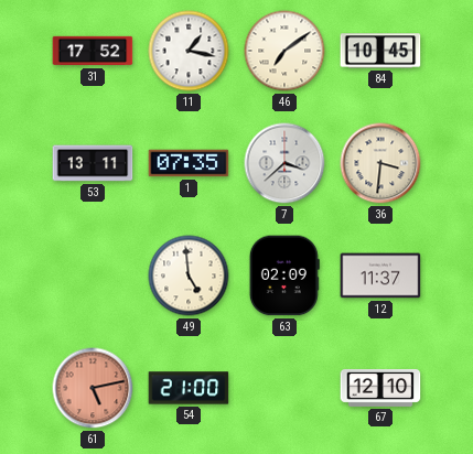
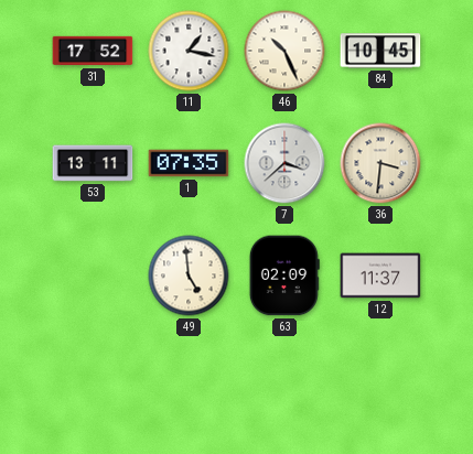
46: 7:09 -> 10:26 (284, 51)
61: 5:13 -> none (93, 388)
54: 21:00 -> none (189, 388)
67: 12:10 -> none (380, 388)
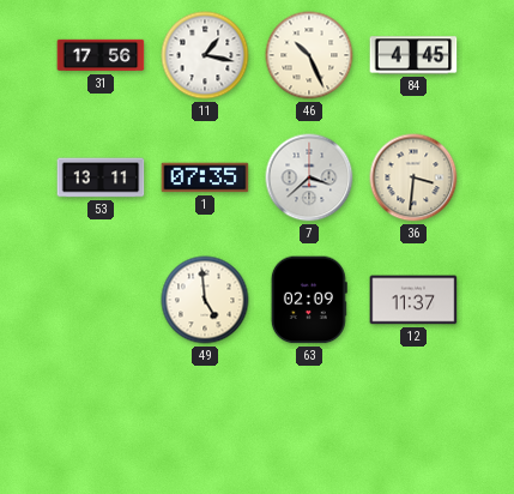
31: 17:52 -> 17:56 (101, 55)
84: 10:45 -> 4:45 (413, 55)
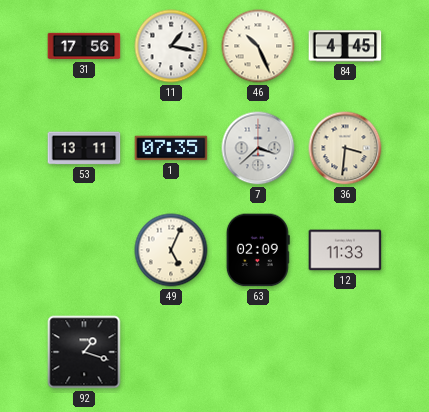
49: 4:59 -> 5:04 (171, 250)
12: 11:37 -> 11:33 (345, 250)
92: none -> 1:18 (84, 352)
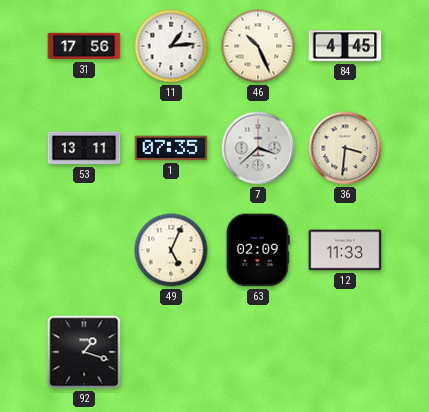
11: 1:17 -> 1:14 (171, 46)
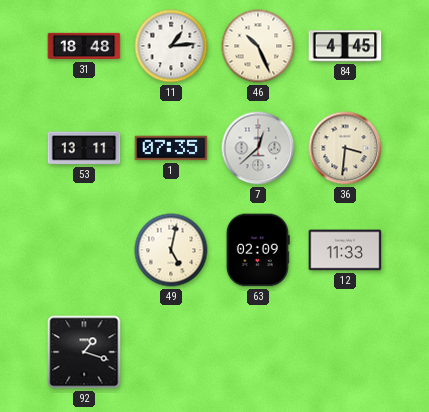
31: 17:56 -> 18:48 (84, 46)
7: 3:38 -> 12:38 (258, 148)
49: 5:04 -> 5:02 (171, 250)
